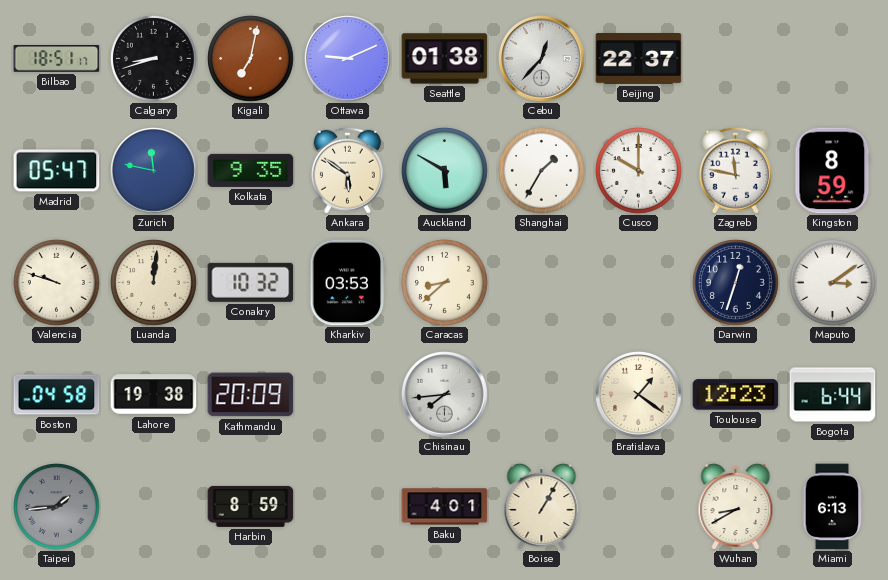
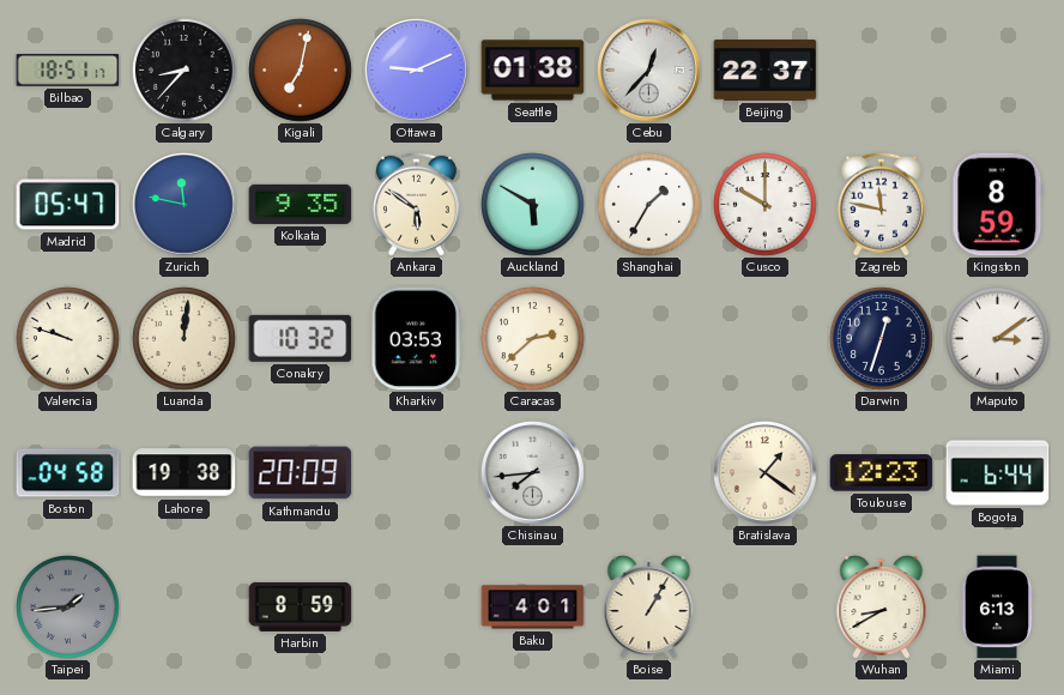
Calgary: 8:42 -> 8:37 (185, 71)
Caracas: 8:38 -> 2:38 (533, 339)
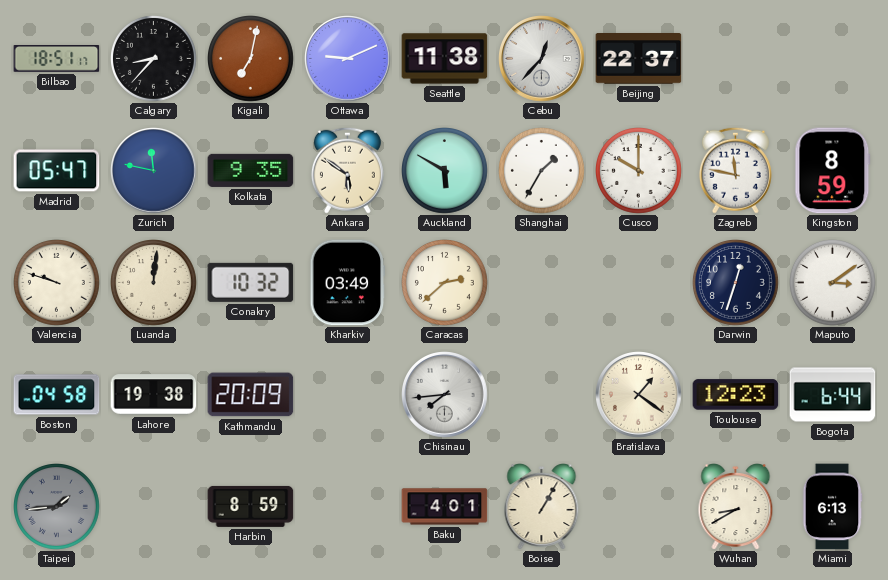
Seattle: 01:38 -> 11:38 (445, 59)
Kharkiv: 03:53 -> 03:49 (348, 283)
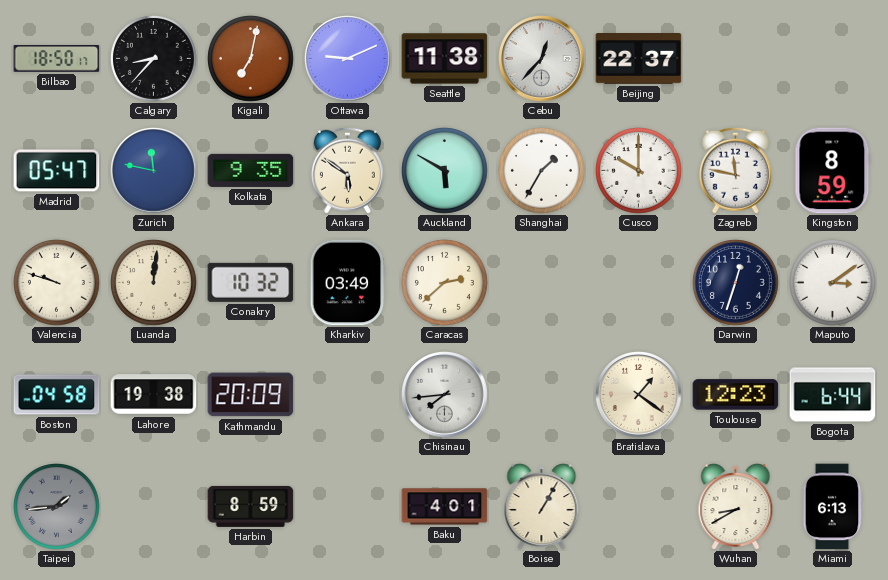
Bilbao: 18:51 -> 18:50 (57, 59)
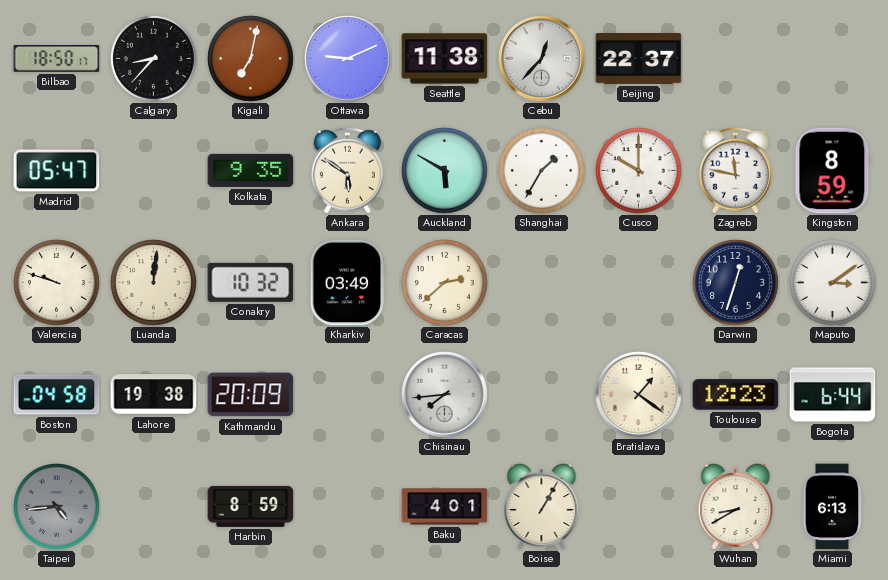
Zurich: 11:47 -> none (154, 171)
Taipei: 1:44 -> 4:44 (57, 507)
